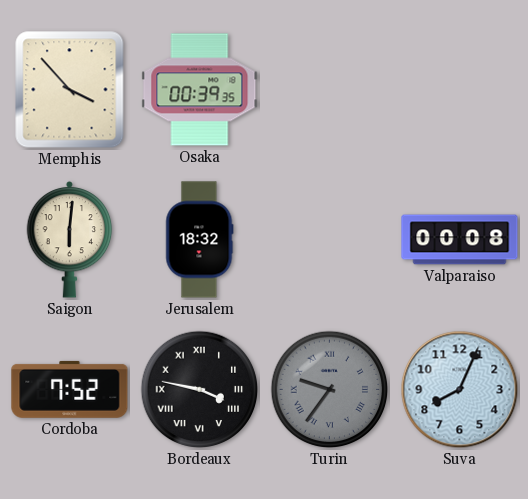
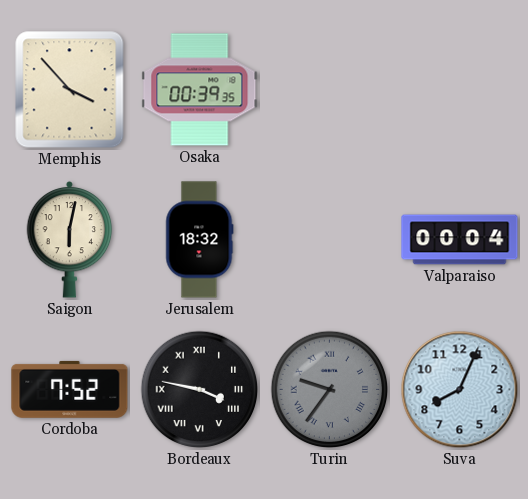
Saigon: 6:01 -> 6:02 (70, 239)
Valparaiso: 00:08 -> 00:04 (460, 240)
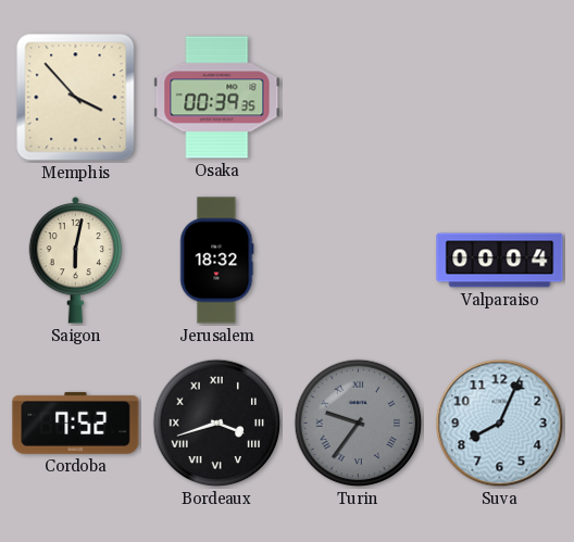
Bordeaux: 3:47 -> 3:42 (217, 424)
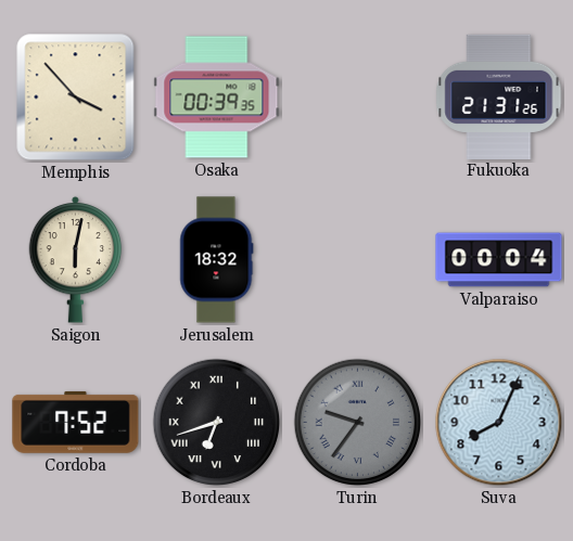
Fukuoka: none -> 21:31 (499, 96)
Bordeaux: 3:42 -> 6:42 (217, 423)
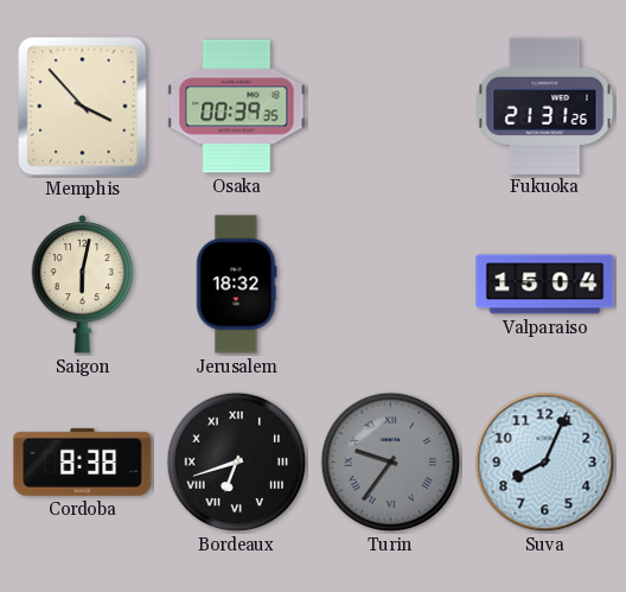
Valparaiso: 00:04 -> 15:04 (545, 285)
Cordoba: 7:52 -> 8:38 (83, 461)
